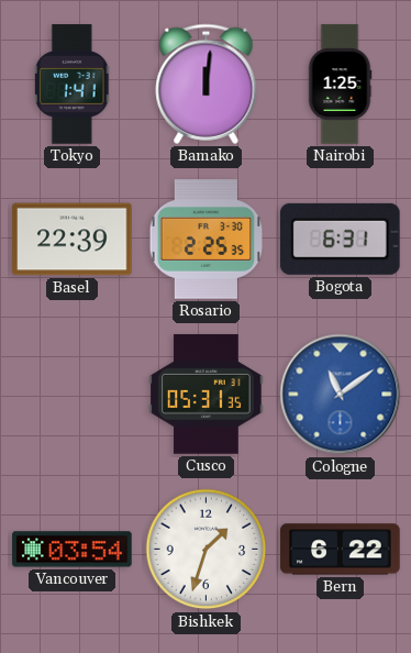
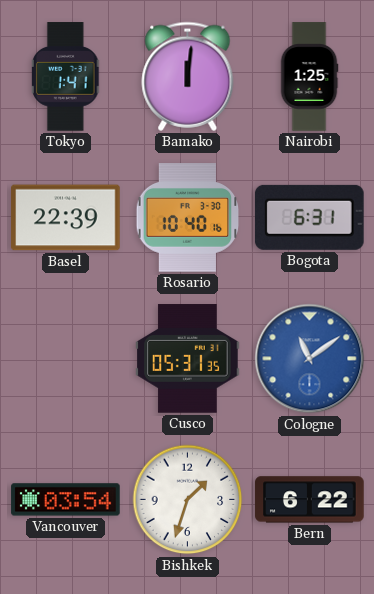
Rosario: 2:25 -> 10:40 (188, 218)
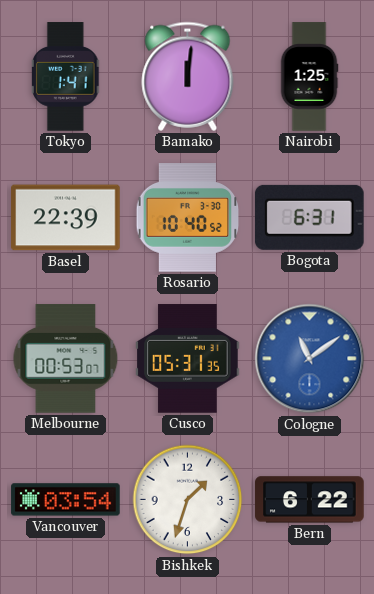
Rosario: 10:40:16 -> 10:40:52 (188, 218)
Melbourne: none -> 00:53 (66, 359)
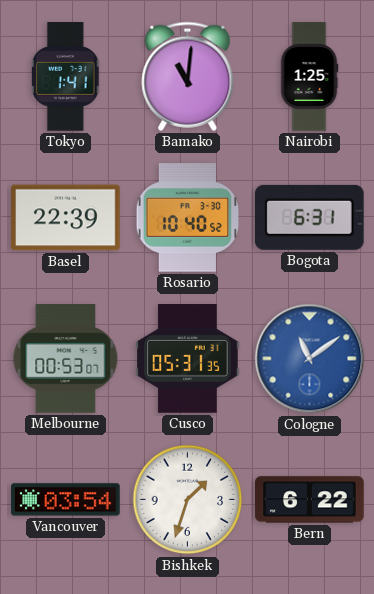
Bamako: 12:01 -> 11:01 (188, 76)
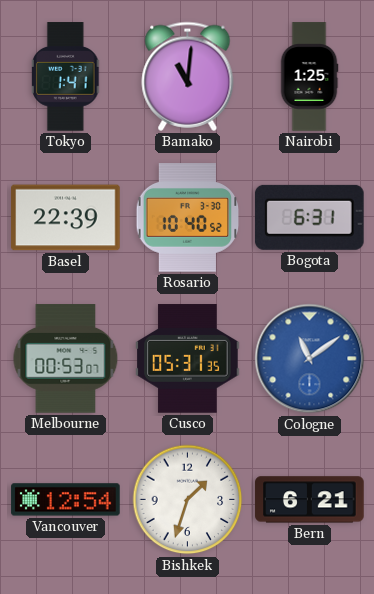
Vancouver: 03:54 -> 12:54 (66, 500)
Bern: 6:22 -> 6:21 (310, 500)
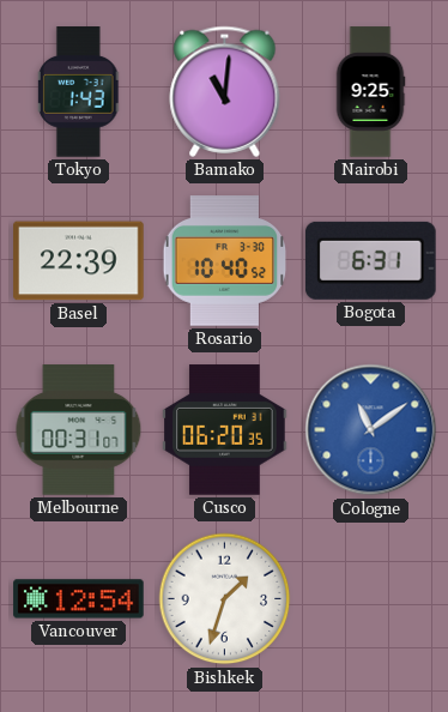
Tokyo: 1:41 -> 1:43 (79, 92)
Nairobi: 1:25 -> 9:25 (370, 92)
Melbourne: 00:53 -> 00:31 (79, 430)
Cusco: 05:31 -> 06:20 (225, 430)
Bern: 6:21 -> none (310, 500)
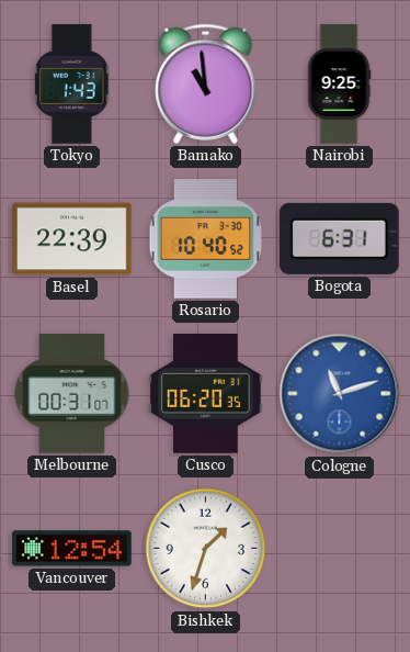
Bamako: 11:01 -> 10:59 (206, 83)
Cologne: 11:09 -> 11:12 (340, 394)
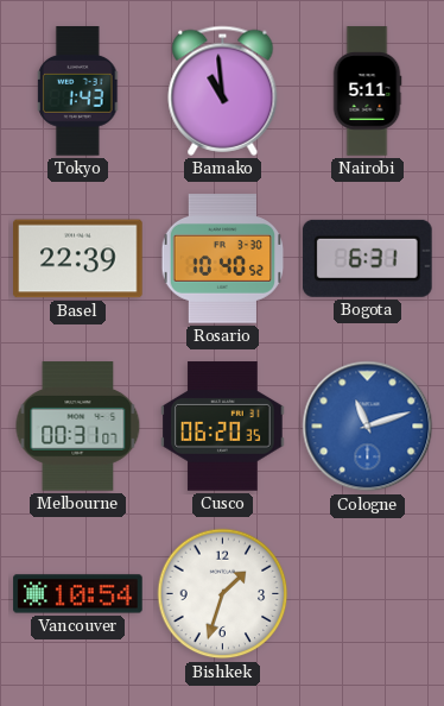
Nairobi: 9:25 -> 5:11 (367, 92)
Vancouver: 12:54 -> 10:54 (78, 594)
